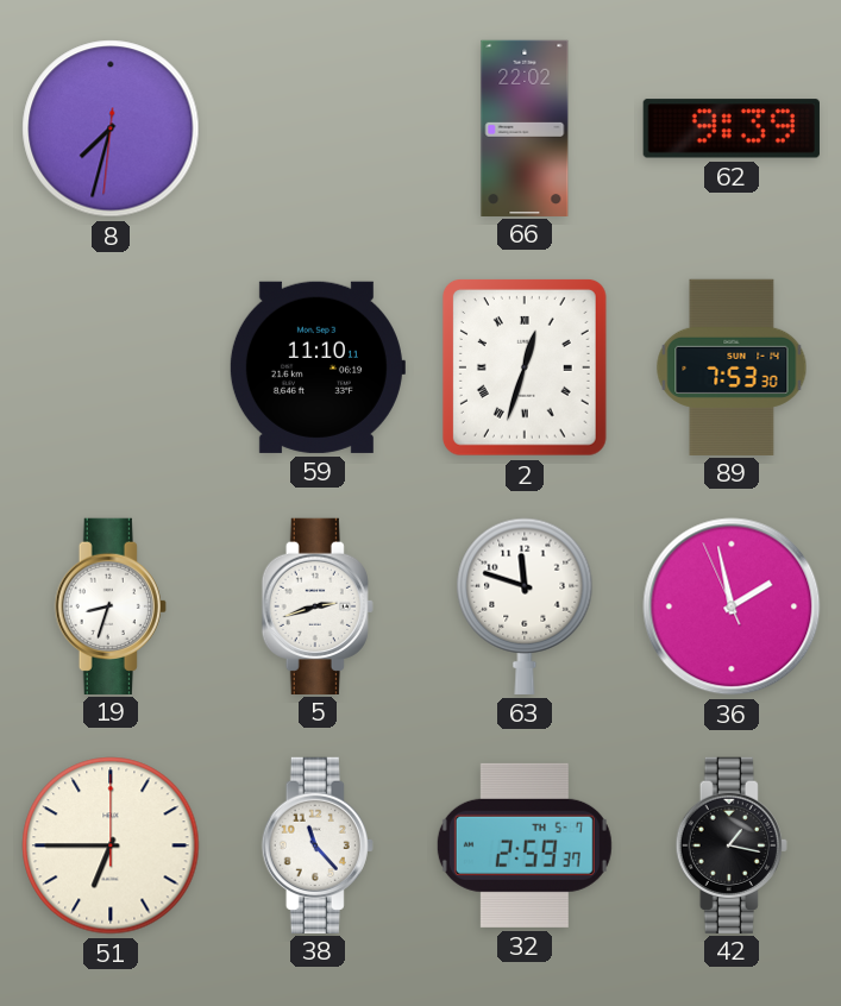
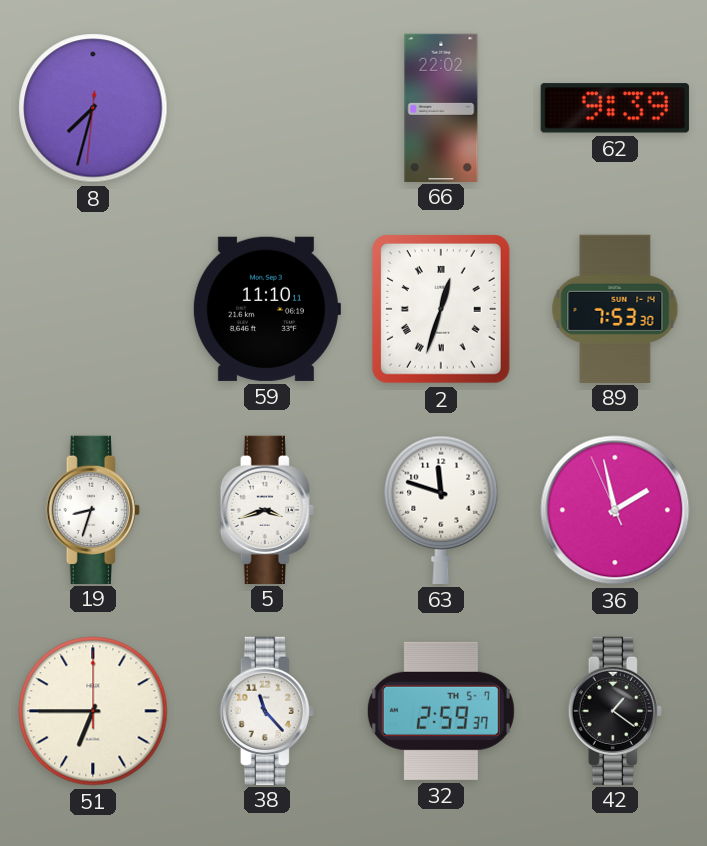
5: 2:42 -> 3:42 (267, 509)
42: 1:17 -> 1:21 (615, 710)
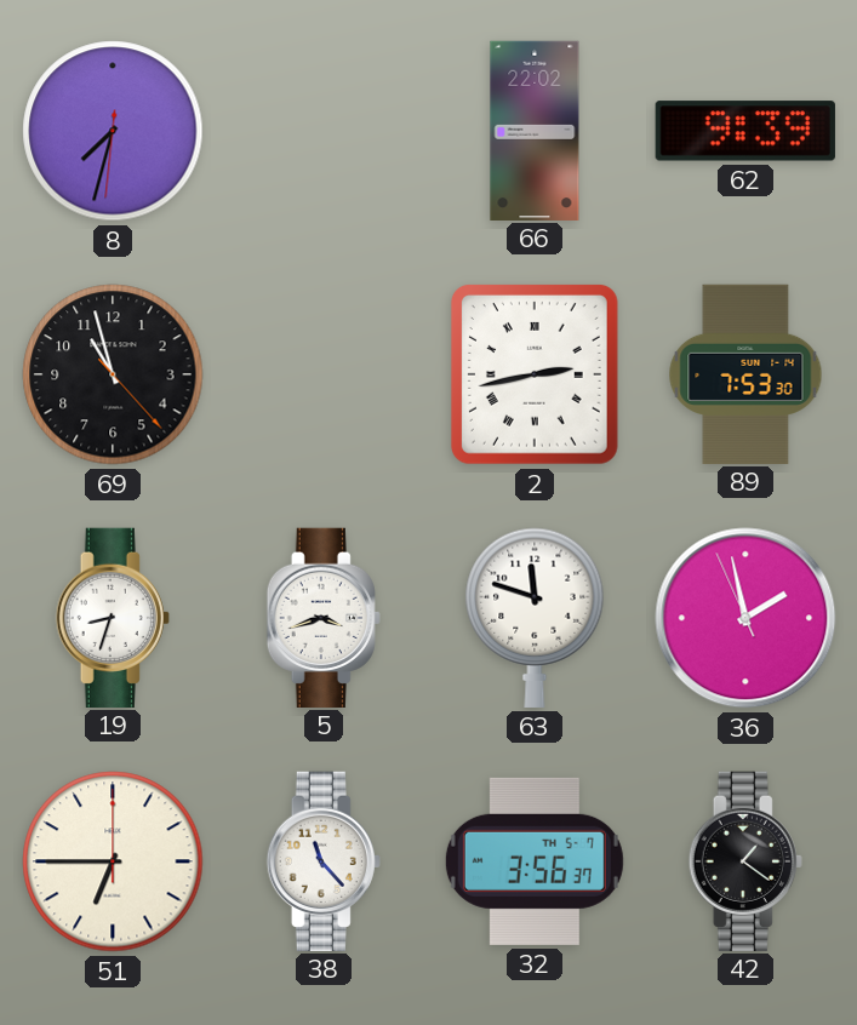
69: none -> 10:57 (113, 374)
59: 11:10 -> none (266, 309)
2: 12:33 -> 2:43 (535, 376)
32: 2:59 -> 3:56 (535, 861)
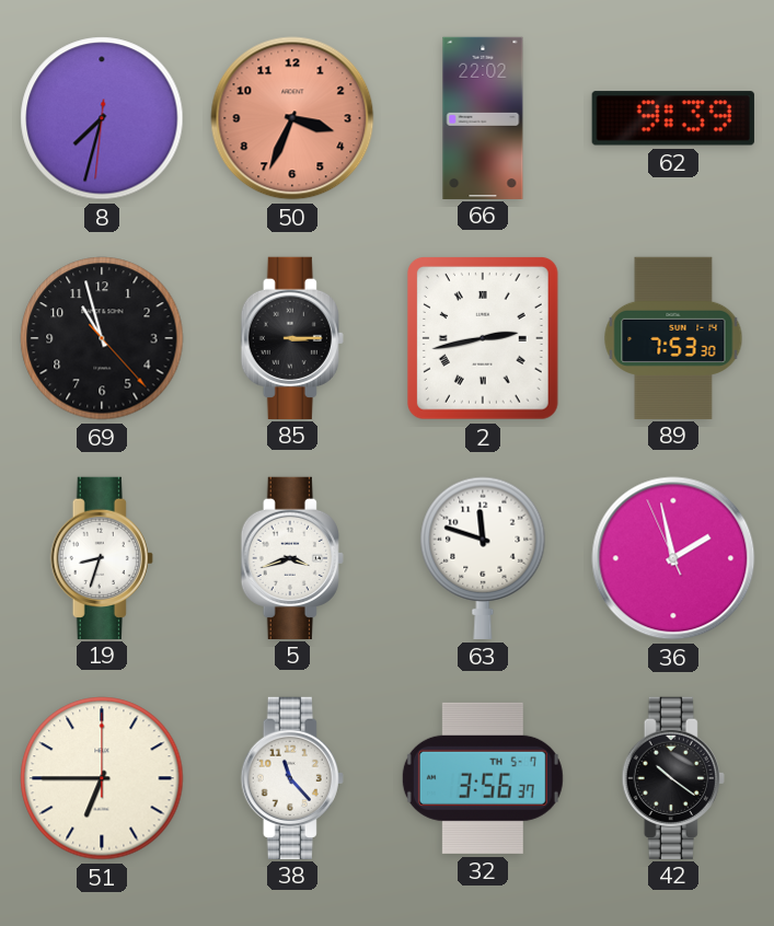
50: none -> 3:34 (292, 118)
85: none -> 3:15 (292, 337)
42: 1:21 -> 10:21 (673, 777)
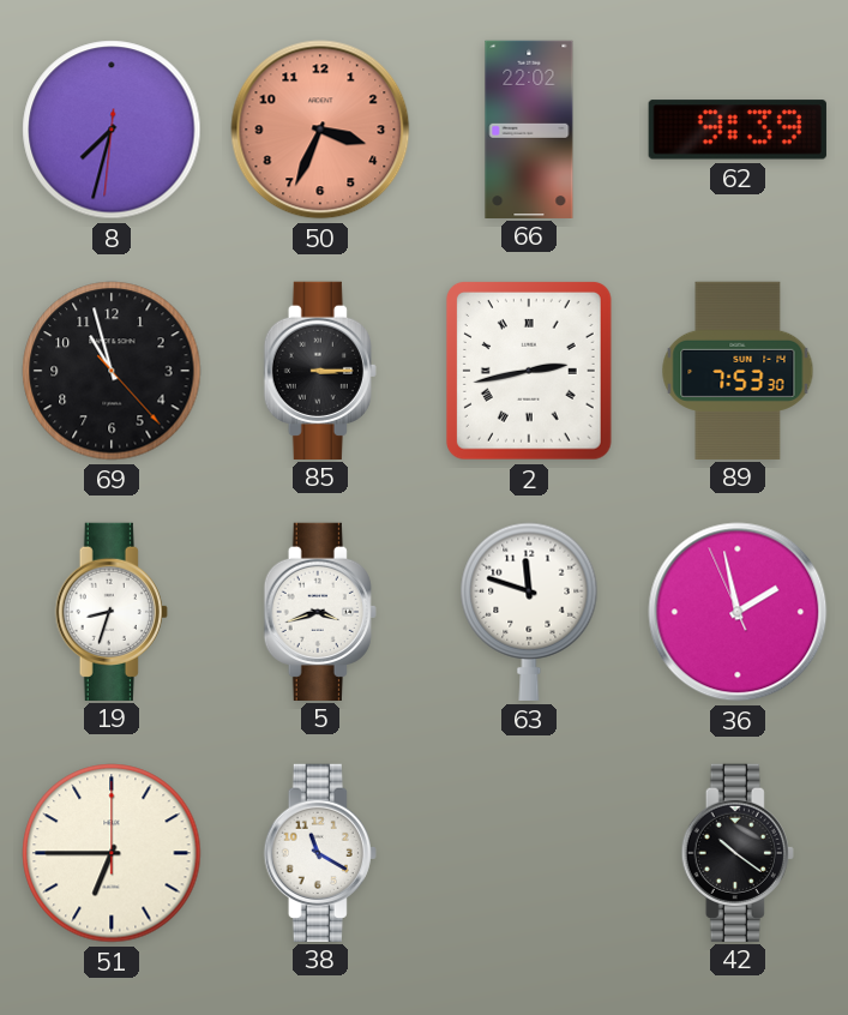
38: 11:23 -> 11:20 (320, 852)
32: 3:56 -> none (483, 778)
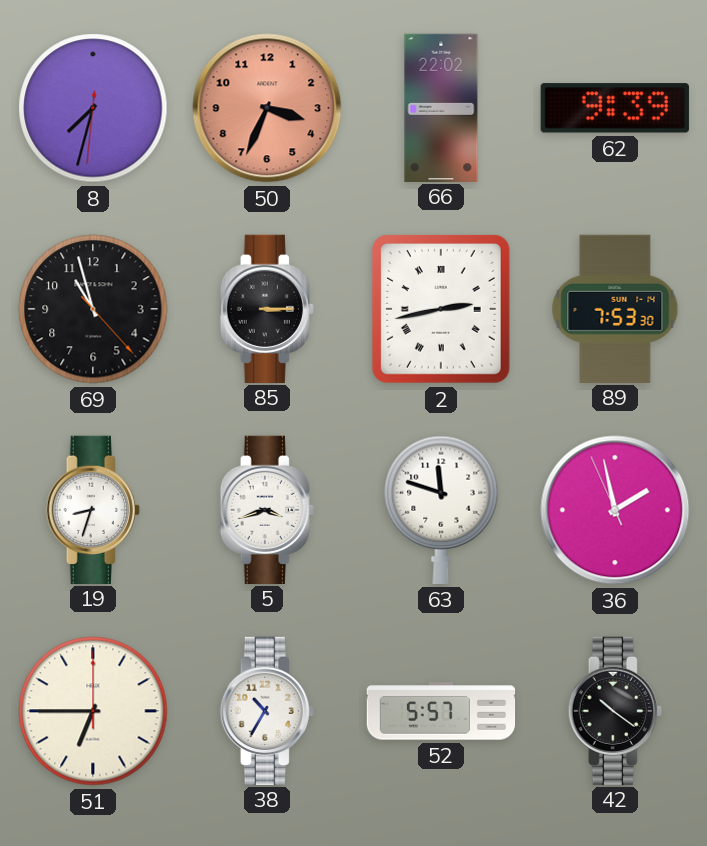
38: 11:20 -> 10:35 (267, 710)
52: none -> 5:57 (441, 711)
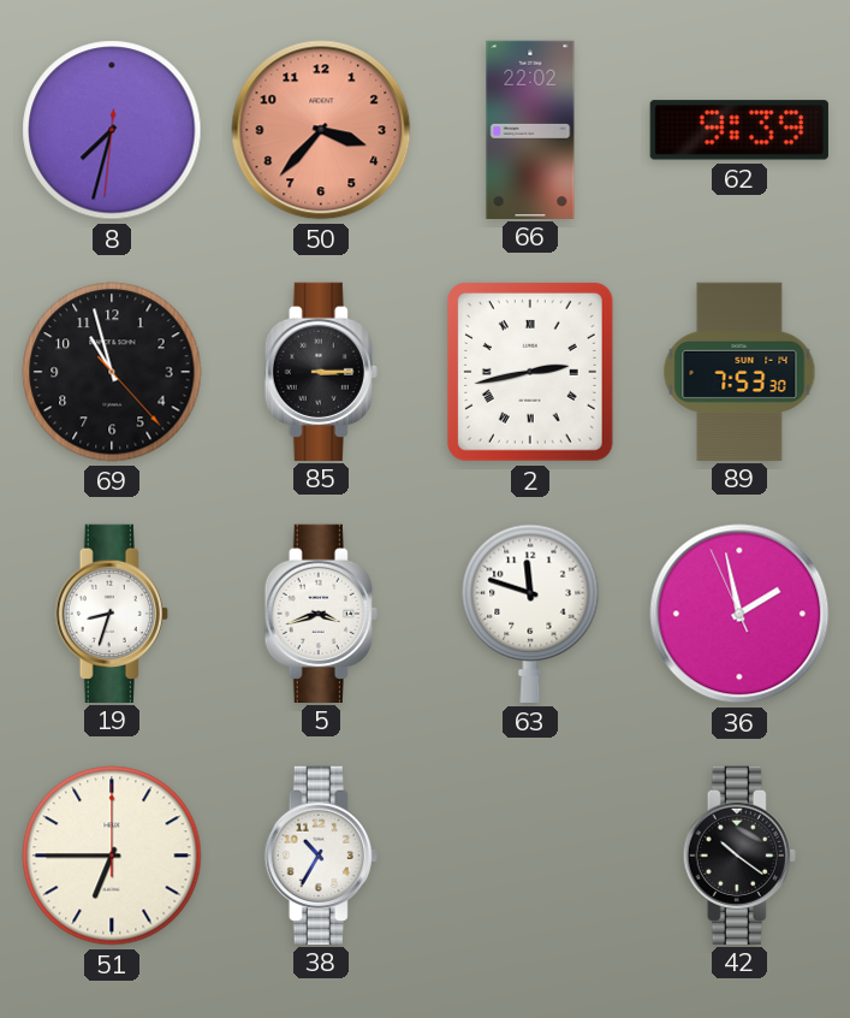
50: 3:34 -> 3:37 (321, 130)
52: 5:57 -> none (441, 711)
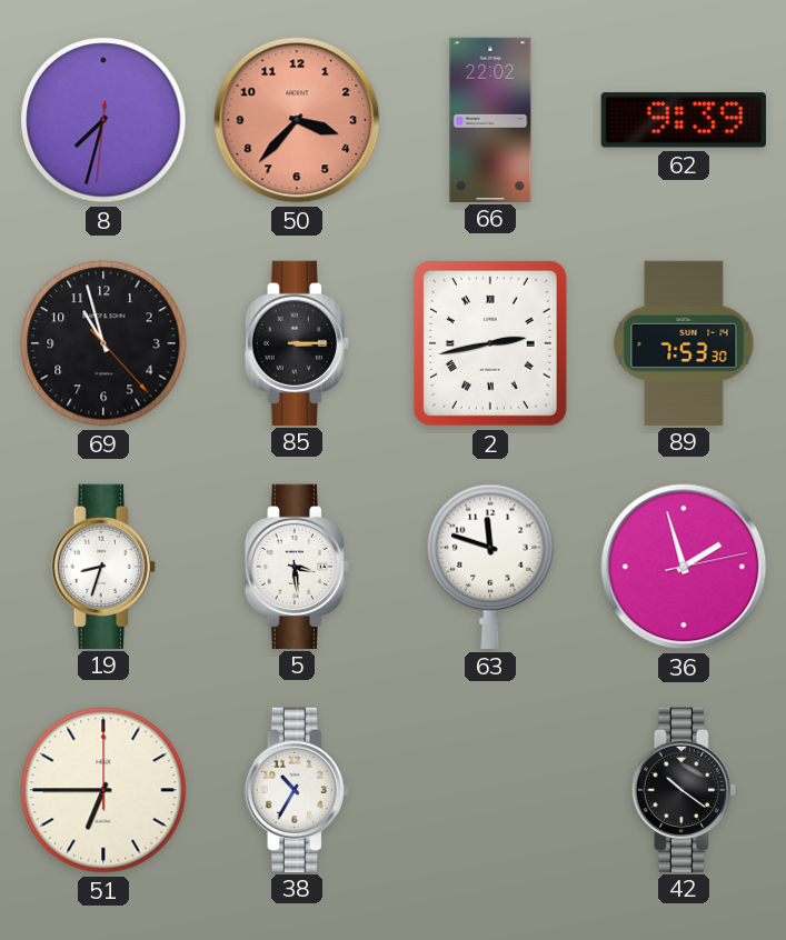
5: 3:42 -> 3:29 (297, 566)
36: 1:57:56 -> 1:57:13 (684, 567)
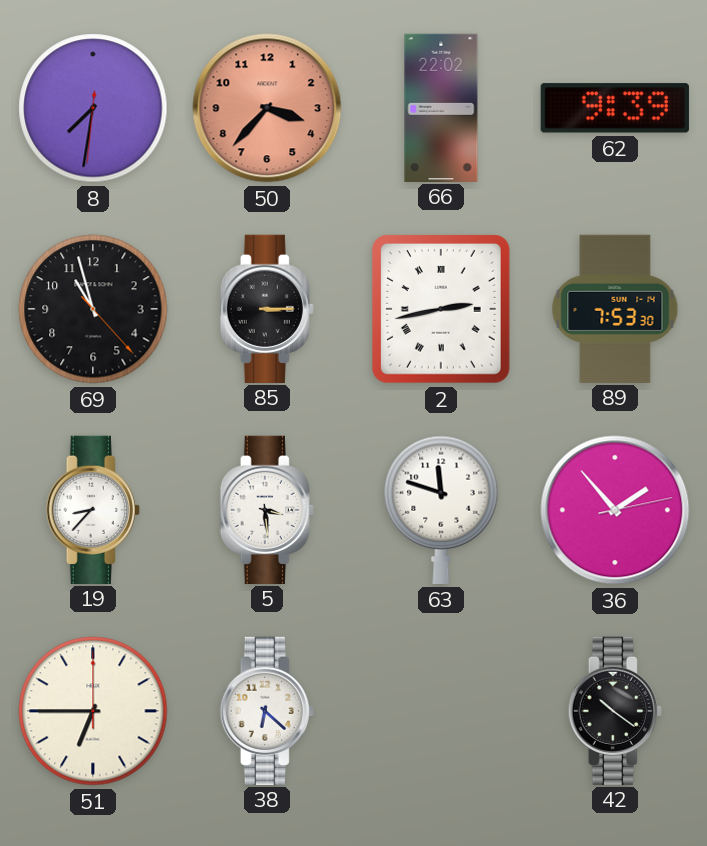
8: 7:32 -> 7:31 (93, 108)
19: 8:33 -> 8:37 (93, 509)
36: 1:57 -> 1:53 (615, 510)
38: 10:35 -> 6:22 (267, 710)
